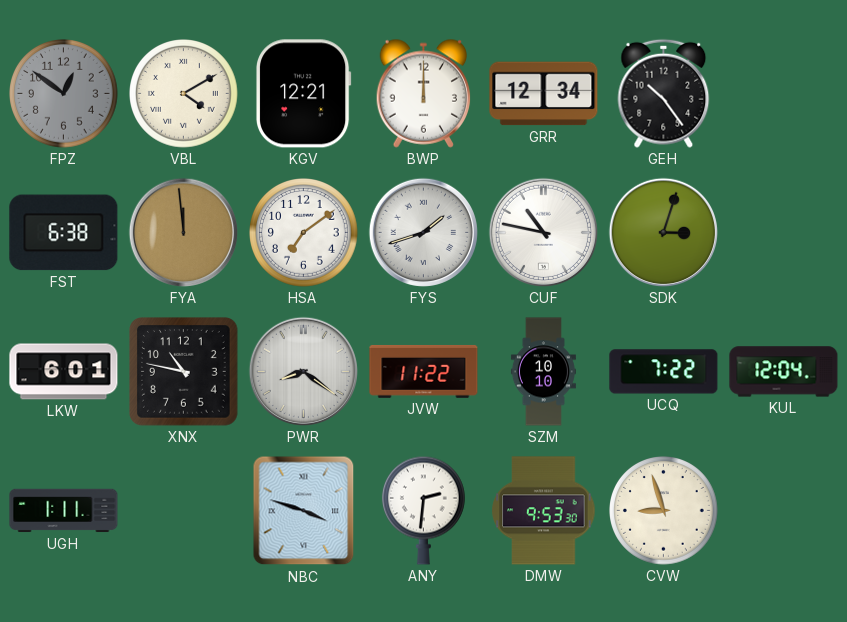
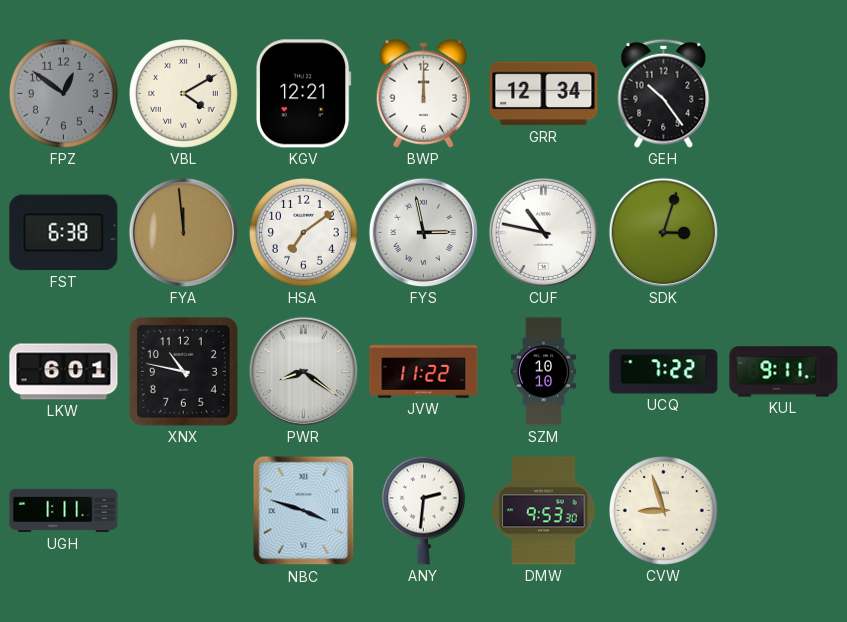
FYS: 1:42 -> 2:58 (423, 232)
KUL: 12:04 -> 9:11 (784, 372)
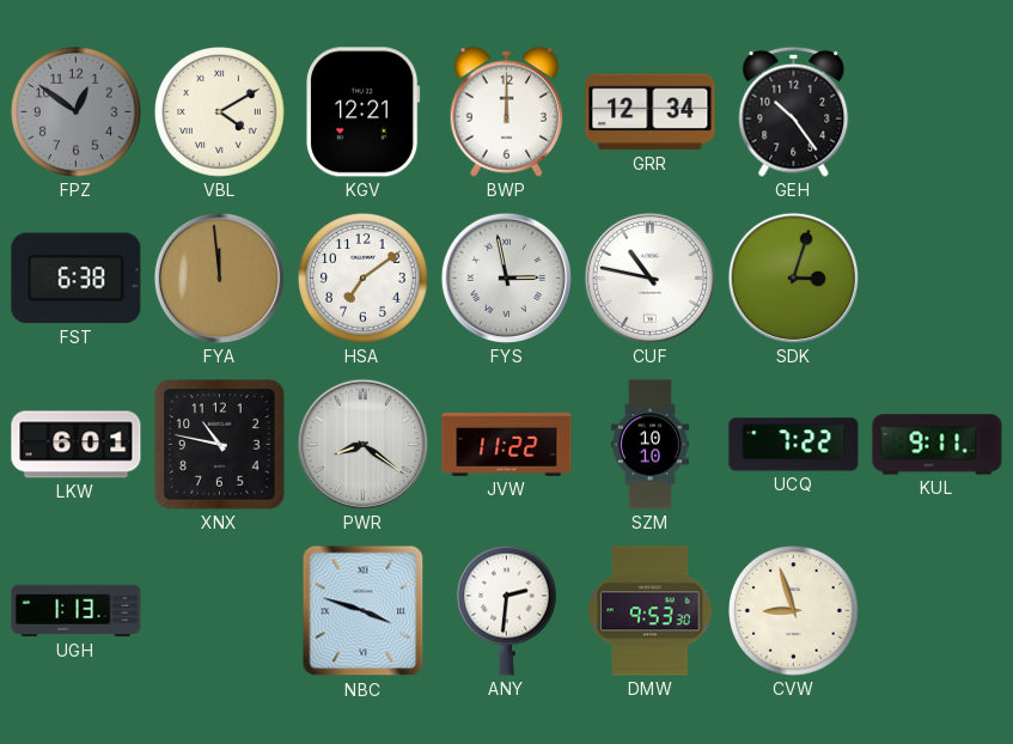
UGH: 1:11 -> 1:13 (77, 611)
